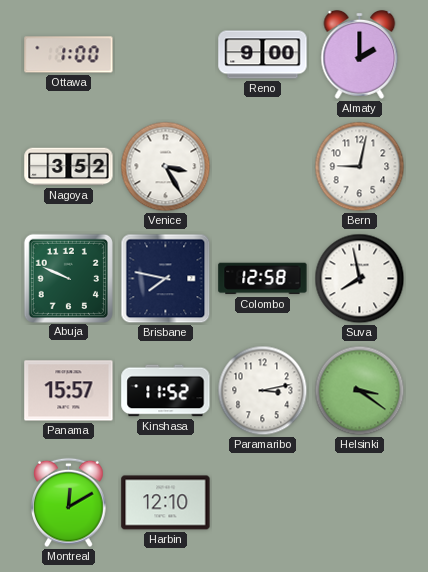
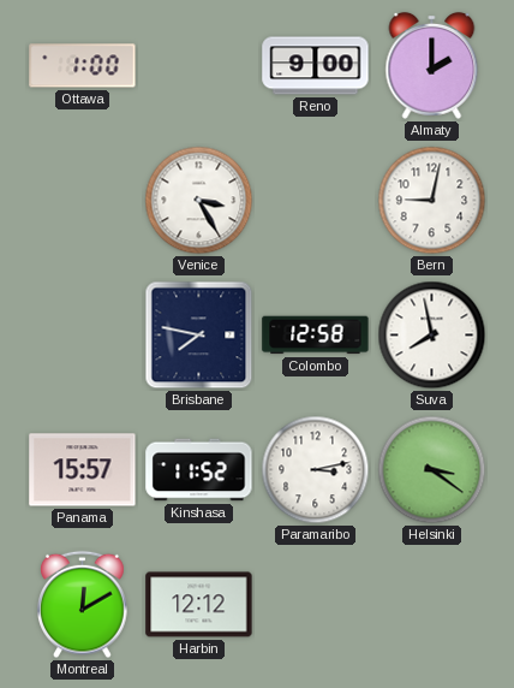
Nagoya: 3:52 -> none (69, 167)
Abuja: 9:49 -> none (68, 278)
Harbin: 12:10 -> 12:12 (199, 605)
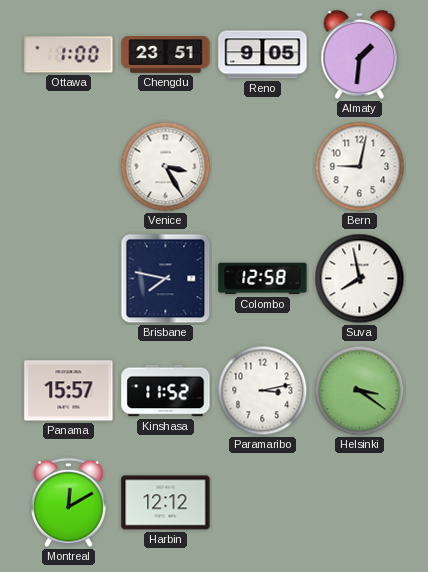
Chengdu: none -> 23:51 (166, 55)
Reno: 9:00 -> 9:05 (263, 55)
Almaty: 2:00 -> 1:31 (360, 54)
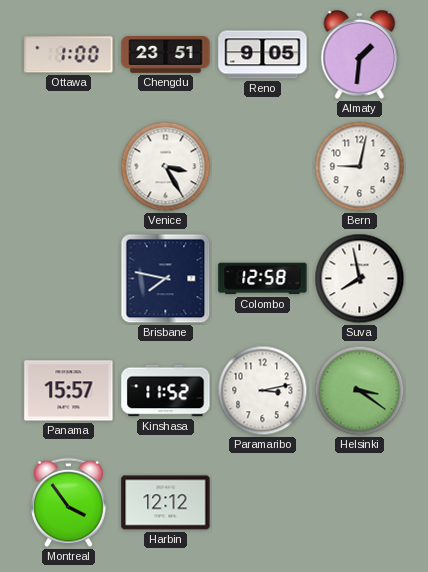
Montreal: 12:10 -> 3:54 (69, 503)
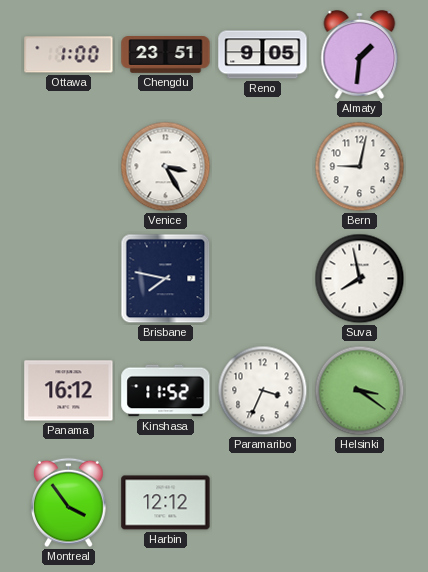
Colombo: 12:58 -> none (263, 279)
Panama: 15:57 -> 16:12 (69, 391)
Paramaribo: 3:13 -> 3:34 (263, 391)
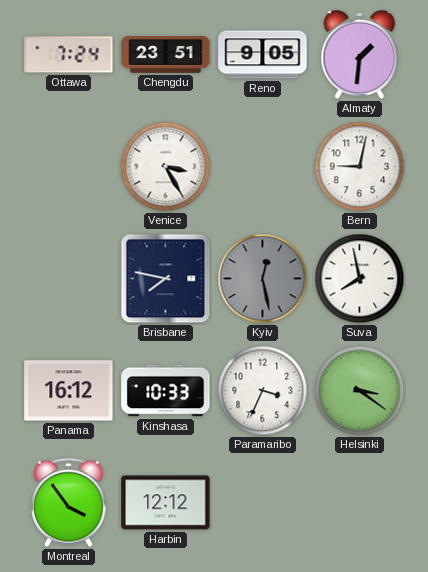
Ottawa: 1:00 -> 7:24 (69, 55)
Kyiv: none -> 12:28 (263, 279)
Kinshasa: 11:52 -> 10:33 (166, 391)
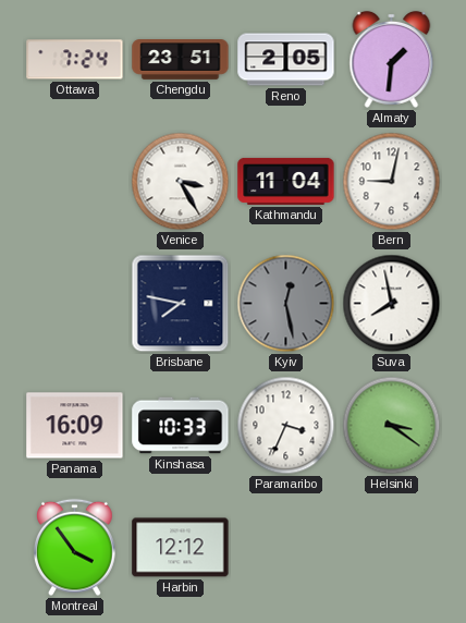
Reno: 9:05 -> 2:05 (286, 60)
Kathmandu: none -> 11:04 (286, 181)
Panama: 16:12 -> 16:09 (75, 426)
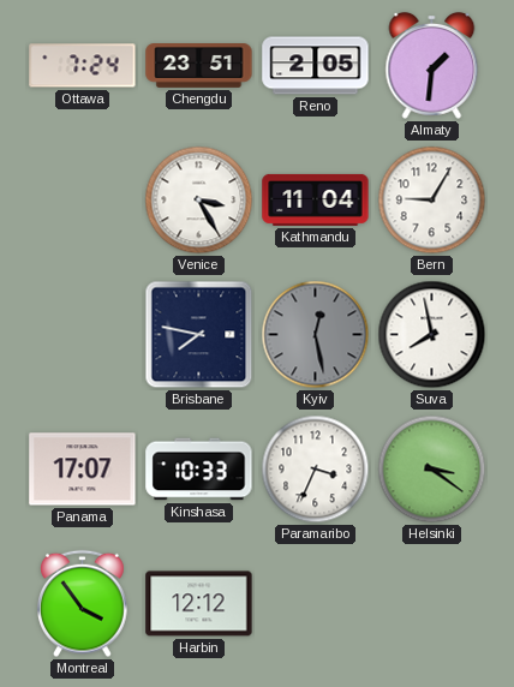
Bern: 9:02 -> 9:05 (432, 201)
Panama: 16:09 -> 17:07 (83, 470)
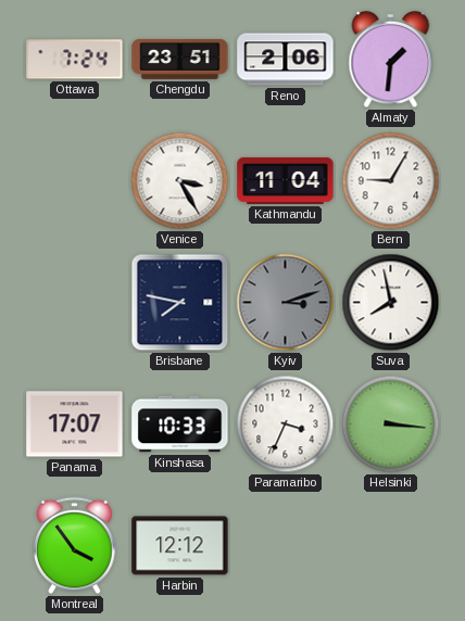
Reno: 2:05 -> 2:06 (286, 60)
Kyiv: 12:28 -> 3:12 (286, 303)
Helsinki: 3:21 -> 3:16 (391, 424)
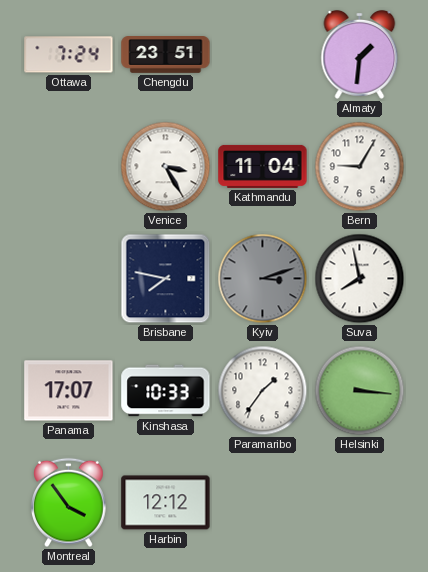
Reno: 2:06 -> none (286, 60)
Paramaribo: 3:34 -> 1:36 (263, 391)
